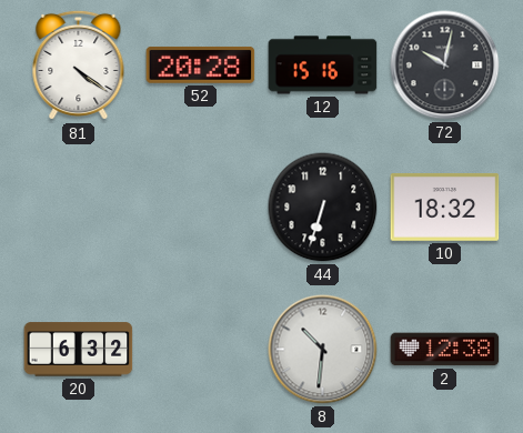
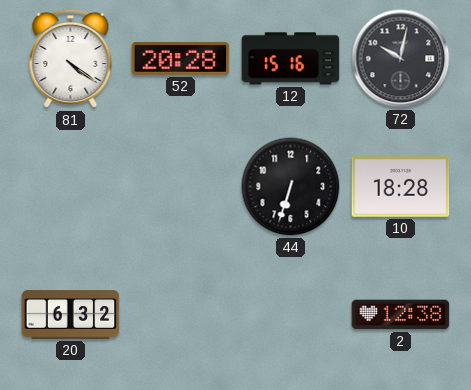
10: 18:32 -> 18:28 (401, 186)
8: 10:31 -> none (323, 350)
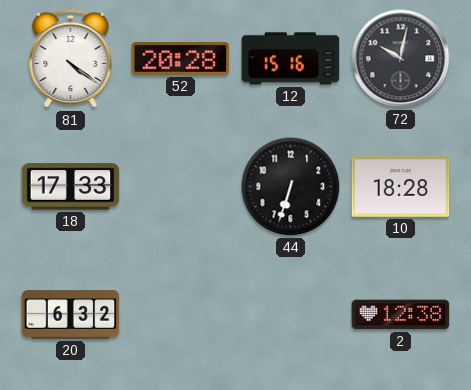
18: none -> 17:33 (71, 187)
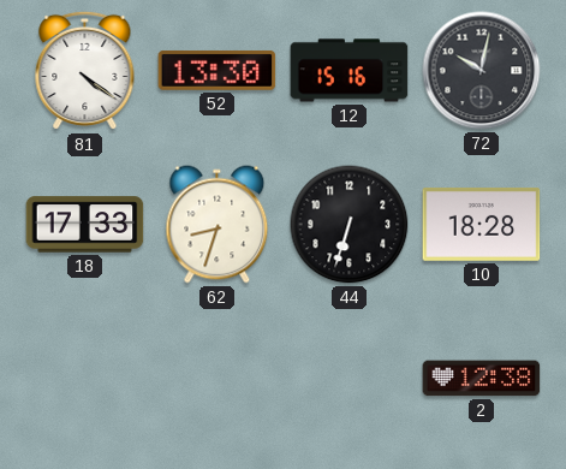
52: 20:28 -> 13:30 (218, 71)
62: none -> 8:33 (218, 225)
20: 6:32 -> none (71, 315)
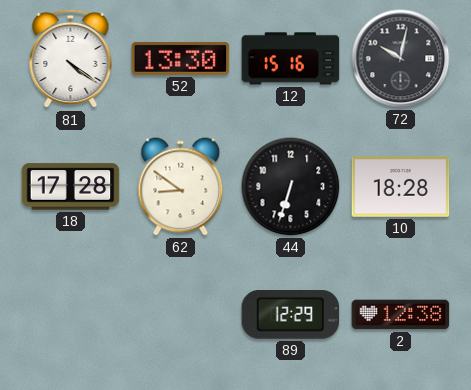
18: 17:33 -> 17:28 (71, 187)
62: 8:33 -> 8:51 (181, 187)
89: none -> 12:29 (291, 315)
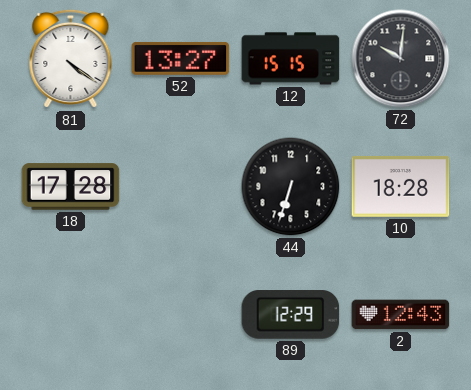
52: 13:30 -> 13:27 (181, 59)
12: 15:16 -> 15:15 (291, 59)
72: 10:02 -> 10:01 (401, 59)
62: 8:51 -> none (181, 187)
2: 12:38 -> 12:43 (401, 315)
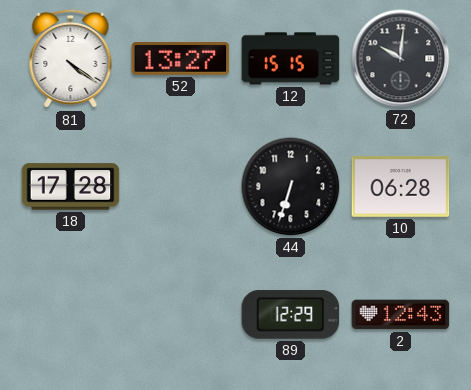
10: 18:28 -> 06:28 (401, 186)
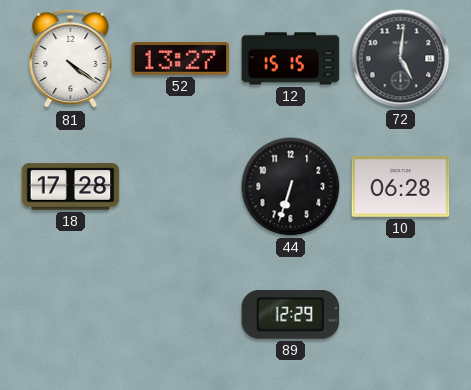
72: 10:01 -> 5:01 (401, 59)
2: 12:43 -> none (401, 315)
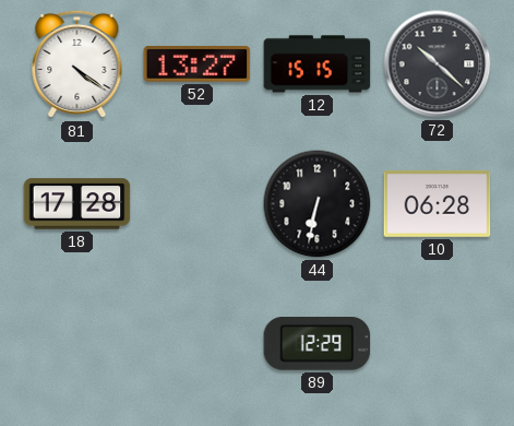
72: 5:01 -> 10:22 (438, 64)
44: 6:33 -> 6:32 (318, 204)
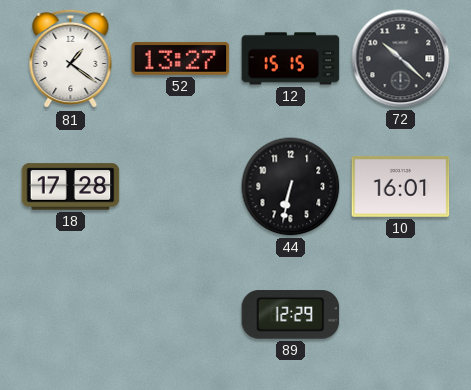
81: 4:21 -> 1:21 (71, 59)
10: 06:28 -> 16:01 (401, 186)
